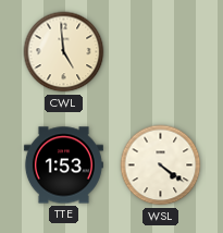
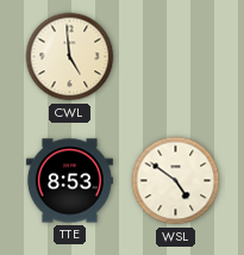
TTE: 1:53 -> 8:53 (69, 181)
WSL: 4:21 -> 4:51 (176, 181)
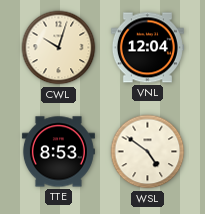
CWL: 4:59 -> 10:03 (59, 48)
VNL: none -> 12:04 (147, 48)
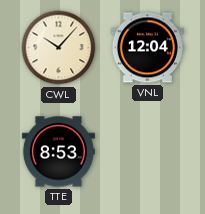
CWL: 10:03 -> 10:07 (59, 48)
WSL: 4:51 -> none (148, 152)
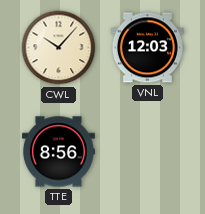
VNL: 12:04 -> 12:03 (147, 48)
TTE: 8:53 -> 8:56 (58, 152)
